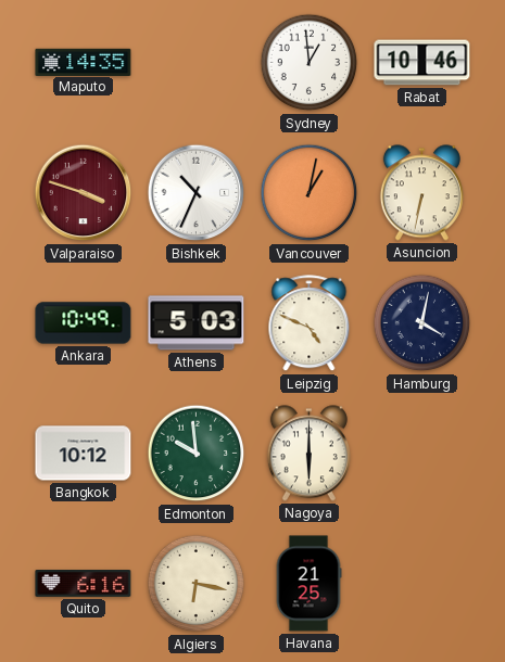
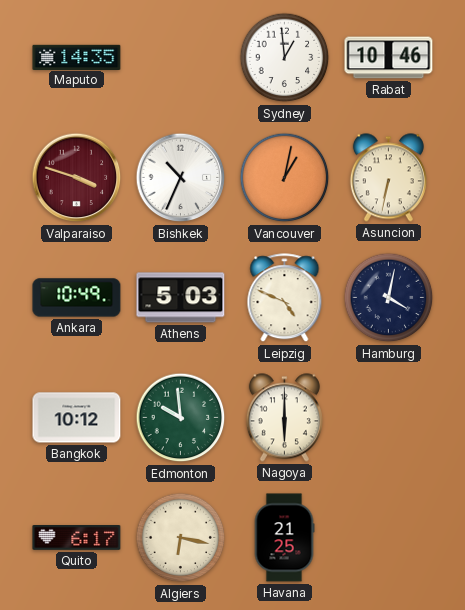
Quito: 6:16 -> 6:17 (77, 538)
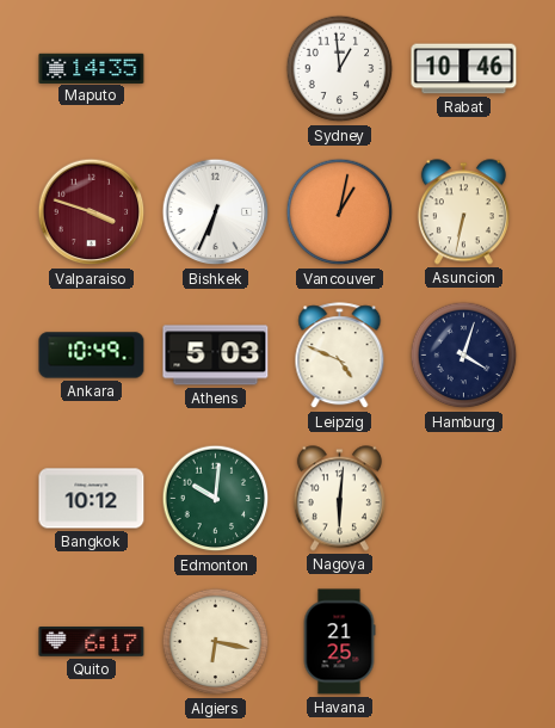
Bishkek: 10:34 -> 6:34 (216, 212)
Hamburg: 4:02 -> 4:03 (464, 356)
Edmonton: 9:59 -> 10:01 (216, 499)
Nagoya: 6:00 -> 6:01 (339, 499)
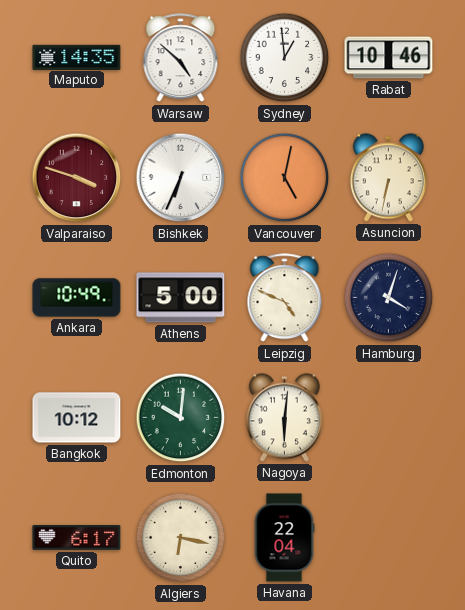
Warsaw: none -> 4:52 (181, 58)
Vancouver: 1:02 -> 5:02 (285, 178)
Athens: 5:03 -> 5:00 (181, 298)
Havana: 21:25 -> 22:04 (284, 538)
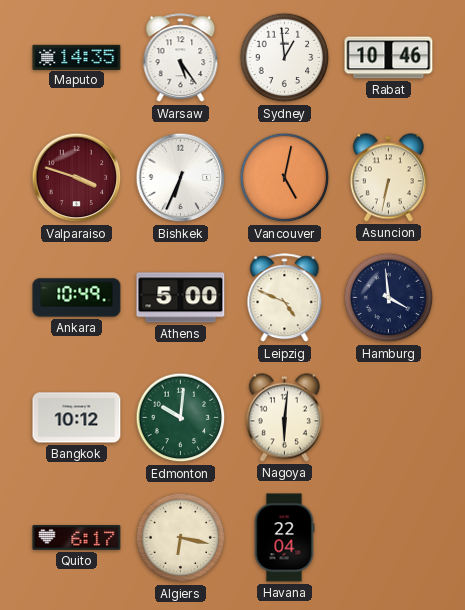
Warsaw: 4:52 -> 5:24 (181, 58)
Hamburg: 4:03 -> 3:59 (389, 298)
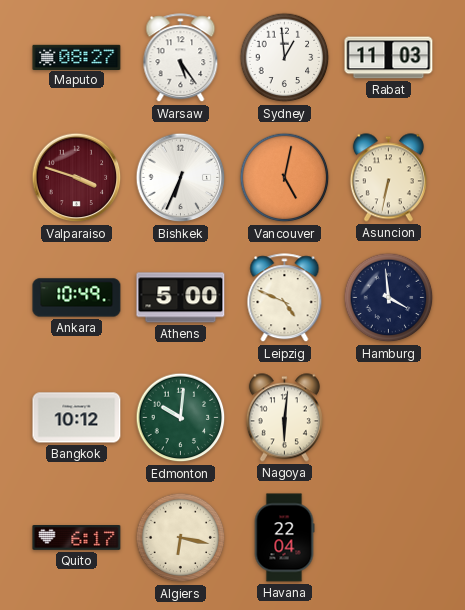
Maputo: 14:35 -> 08:27 (77, 57)
Rabat: 10:46 -> 11:03 (389, 58)
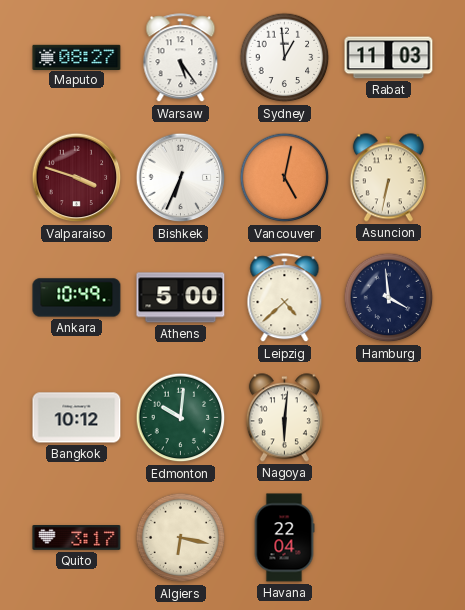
Leipzig: 4:49 -> 4:38 (285, 298)
Quito: 6:17 -> 3:17 (77, 538)
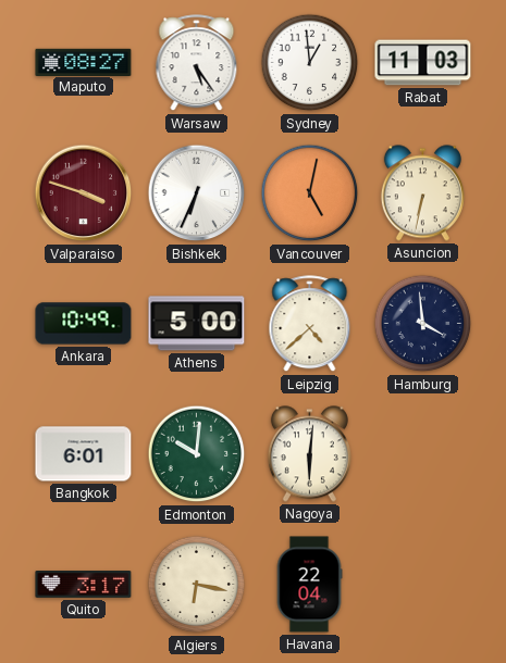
Bangkok: 10:12 -> 6:01 (84, 454)
